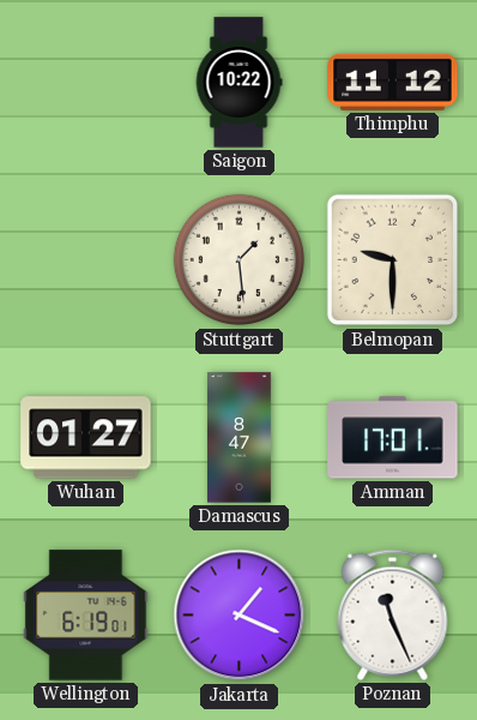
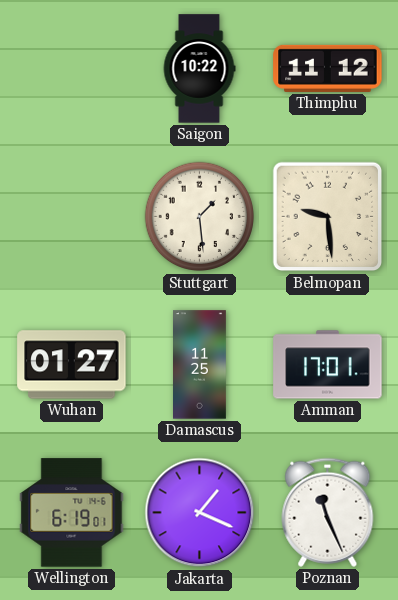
Belmopan: 9:30 -> 9:29 (328, 217)
Damascus: 8:47 -> 11:25 (200, 365)
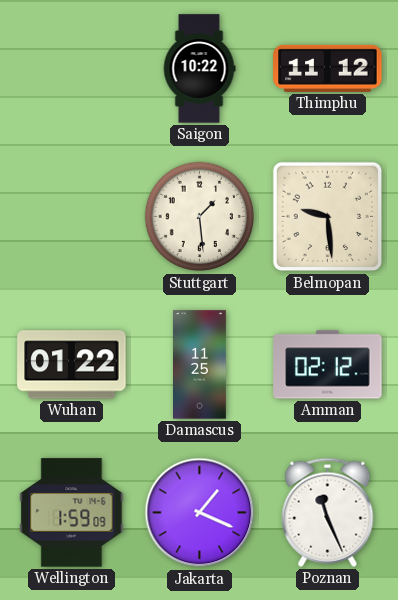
Wuhan: 01:27 -> 01:22 (72, 365)
Amman: 17:01 -> 02:12 (328, 365)
Wellington: 6:19 -> 1:59 (72, 513)
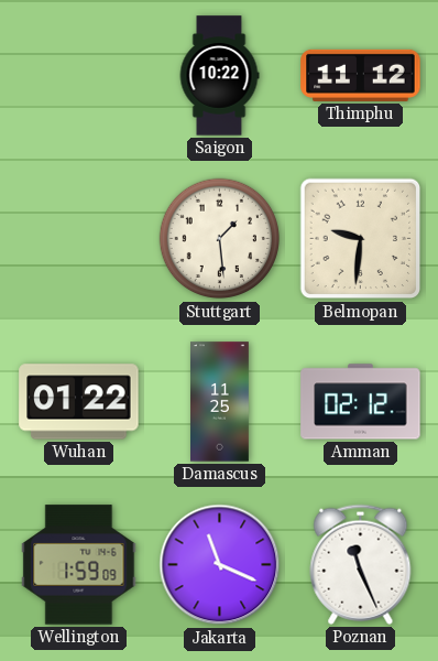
Belmopan: 9:29 -> 9:31 (361, 239)
Jakarta: 1:19 -> 11:19 (220, 565)
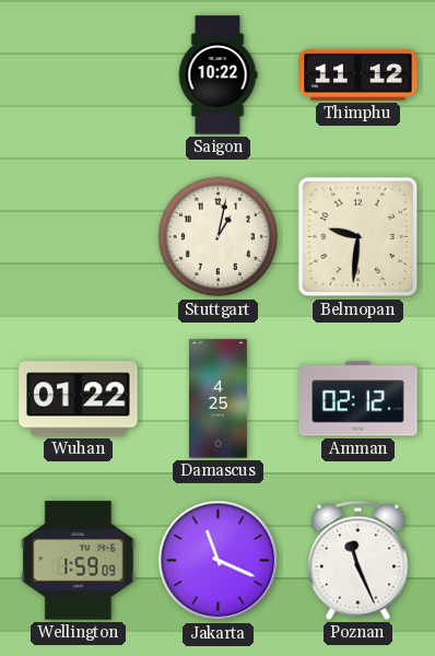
Stuttgart: 1:29 -> 1:02 (219, 237)
Damascus: 11:25 -> 4:25 (219, 399)
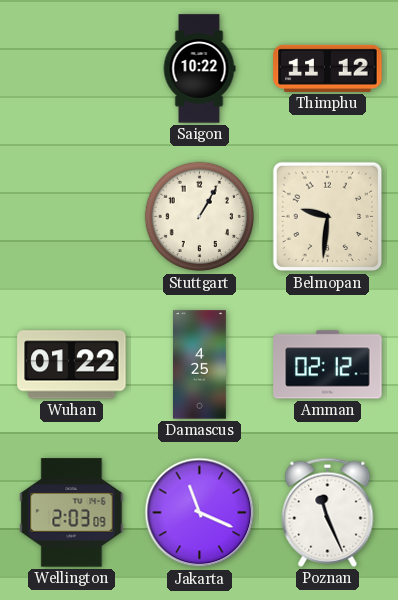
Stuttgart: 1:02 -> 1:05 (200, 217)
Wellington: 1:59 -> 2:03 (72, 513)
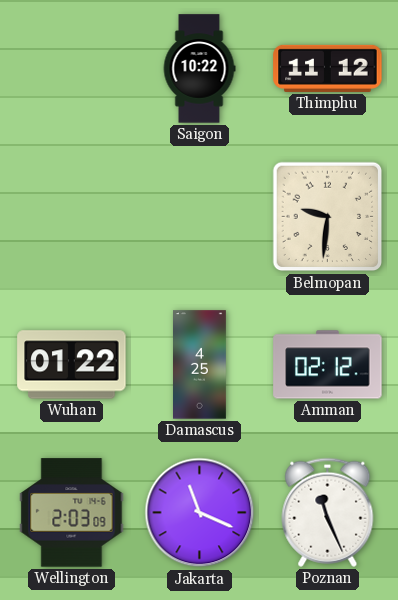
Stuttgart: 1:05 -> none (200, 217)
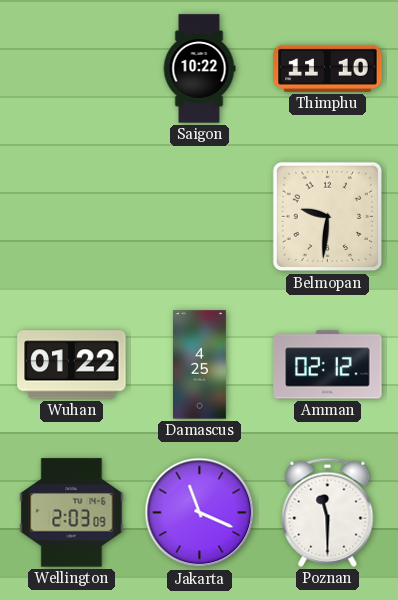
Thimphu: 11:12 -> 11:10 (328, 68)
Poznan: 11:26 -> 11:30 (328, 512)
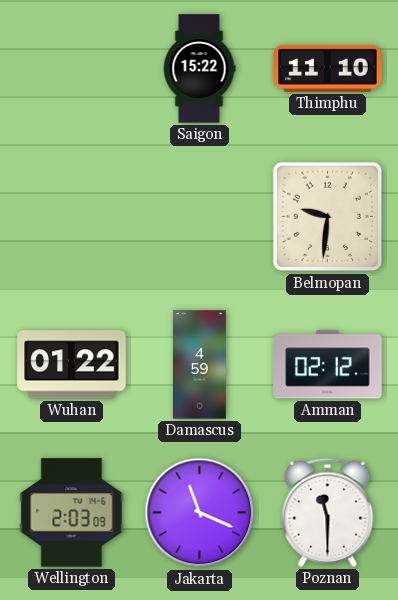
Saigon: 10:22 -> 15:22 (199, 69)
Damascus: 4:25 -> 4:59 (200, 365)
